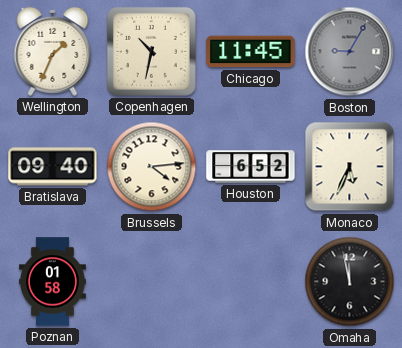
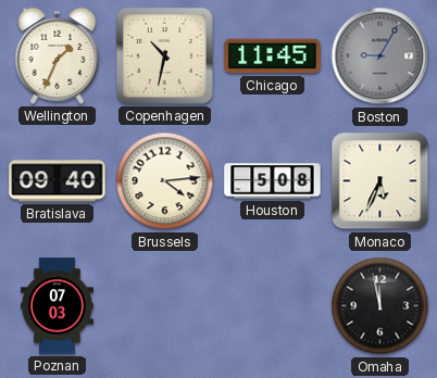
Houston: 6:52 -> 5:08 (273, 181)
Poznan: 01:58 -> 07:03 (57, 306)
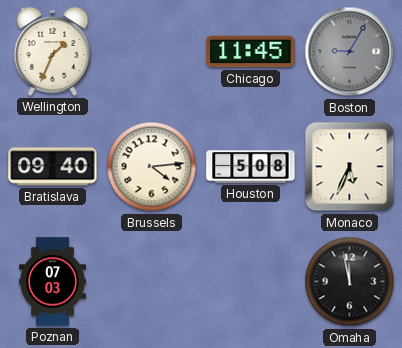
Copenhagen: 10:32 -> none (165, 56)
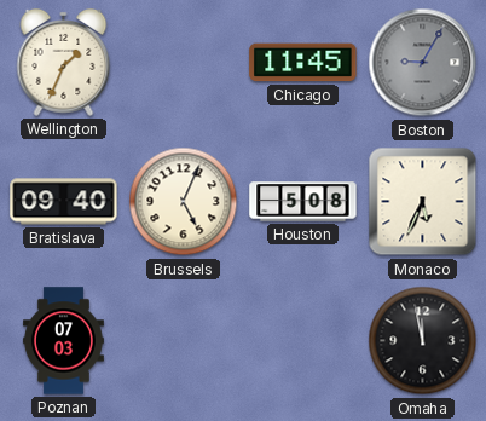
Brussels: 4:14 -> 5:04 (184, 202)
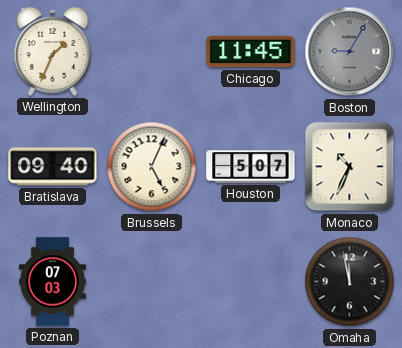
Houston: 5:08 -> 5:07 (251, 167)
Monaco: 5:34 -> 10:34 (350, 167)
